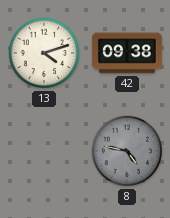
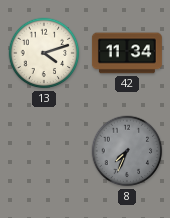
42: 09:38 -> 11:34 (127, 53)
8: 4:47 -> 7:34 (127, 151)
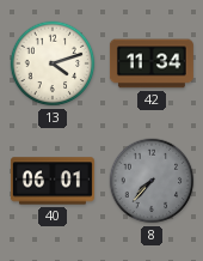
40: none -> 06:01 (53, 181)
8: 7:34 -> 7:37 (152, 181)
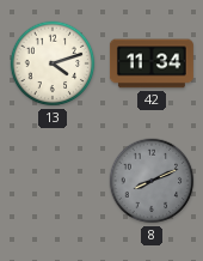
40: 06:01 -> none (53, 181)
8: 7:37 -> 8:11 (152, 181)
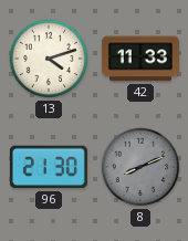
42: 11:34 -> 11:33 (140, 59)
96: none -> 21:30 (49, 167)
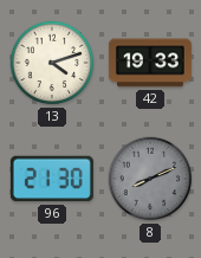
42: 11:33 -> 19:33 (150, 63)
